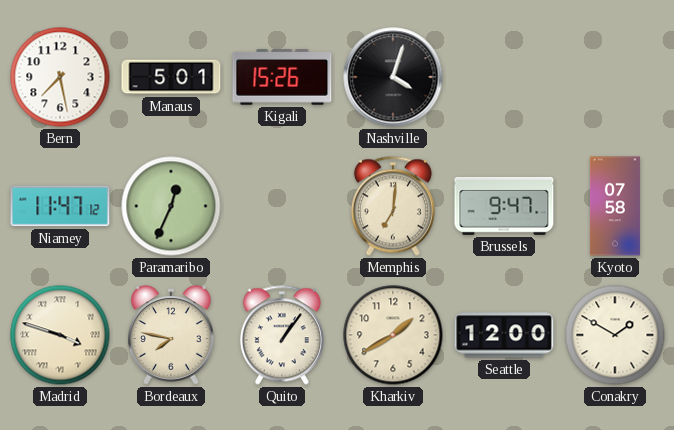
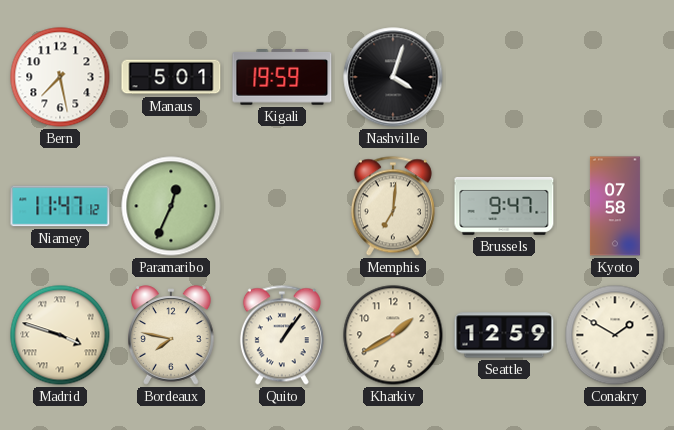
Kigali: 15:26 -> 19:59 (282, 78)
Seattle: 12:00 -> 12:59 (504, 335)
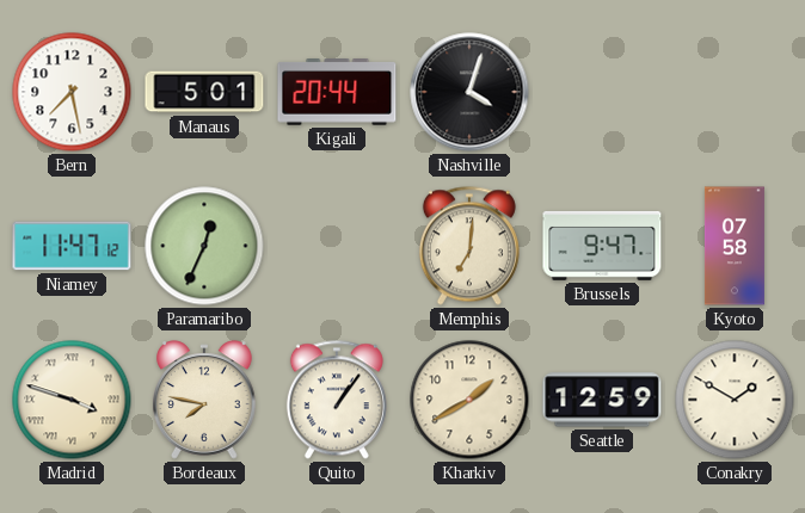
Kigali: 19:59 -> 20:44 (337, 93)
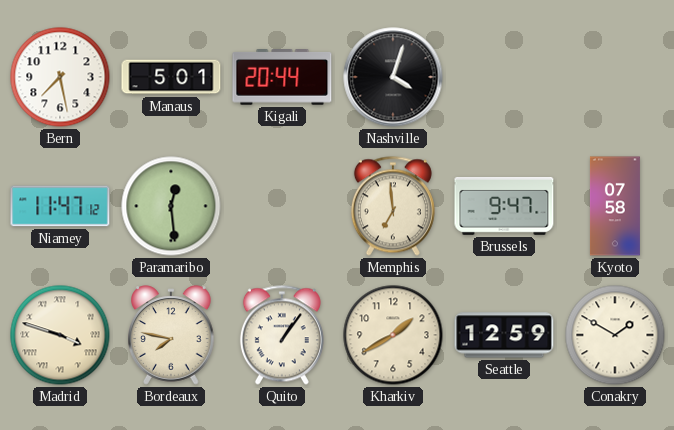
Paramaribo: 12:34 -> 12:29 (171, 206)
Memphis: 7:01 -> 6:59 (393, 206)
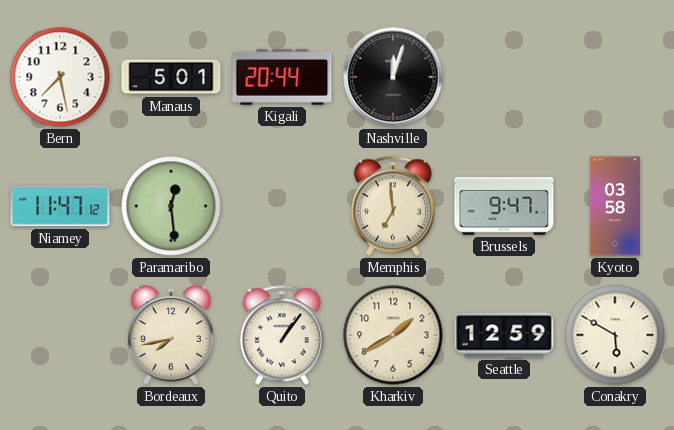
Nashville: 4:03 -> 12:03 (393, 77)
Kyoto: 07:58 -> 03:58 (615, 206)
Madrid: 3:48 -> none (60, 335)
Bordeaux: 7:47 -> 7:43 (172, 335)
Conakry: 1:50 -> 5:50 (615, 335)
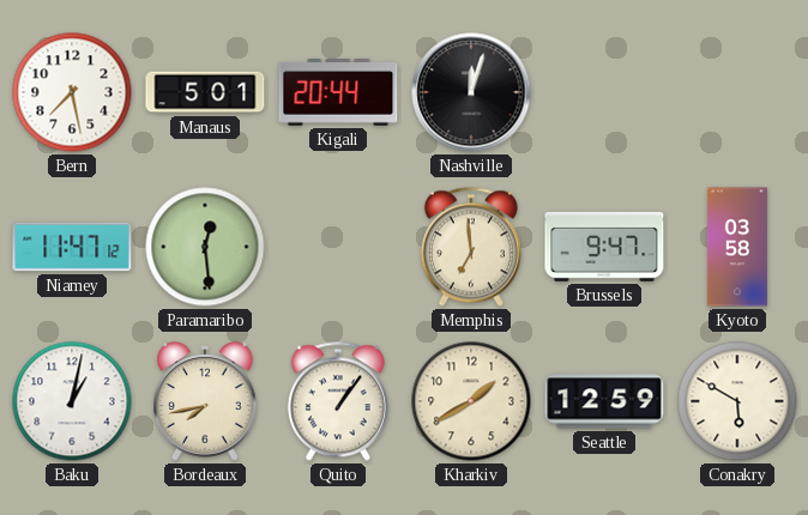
Baku: none -> 1:02 (72, 401)
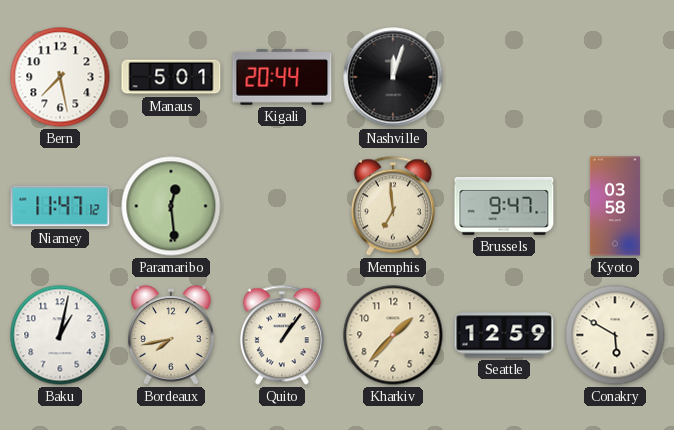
Kharkiv: 1:40 -> 1:37 (393, 335)
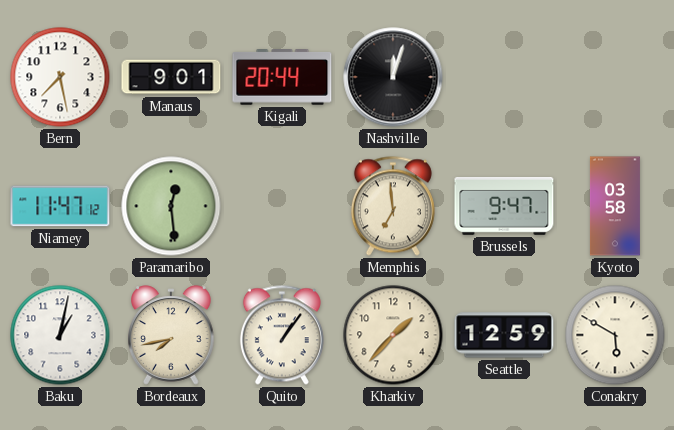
Manaus: 5:01 -> 9:01 (171, 77)
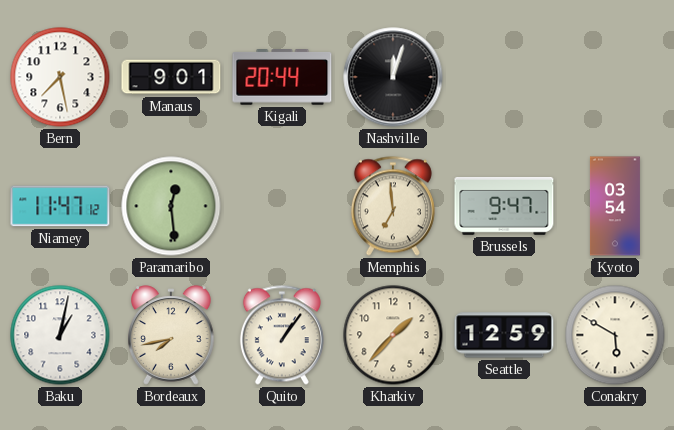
Kyoto: 03:58 -> 03:54 (615, 206)
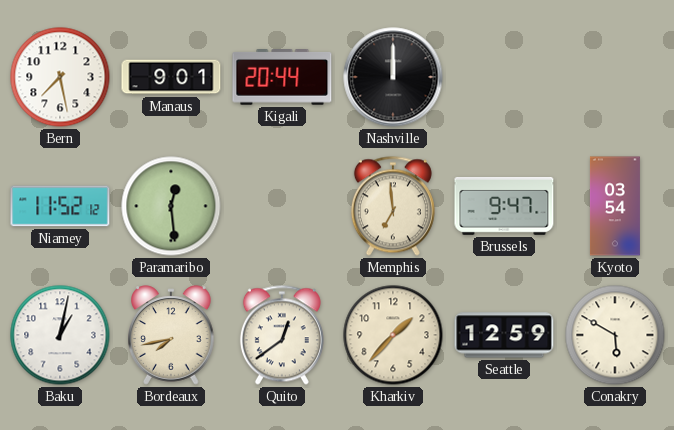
Nashville: 12:03 -> 12:00 (393, 77)
Niamey: 11:47 -> 11:52 (60, 206)
Quito: 1:06 -> 12:39 (282, 335)
